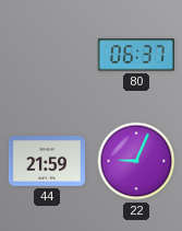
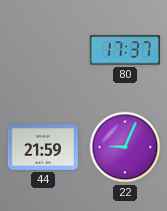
80: 06:37 -> 17:37 (124, 50)
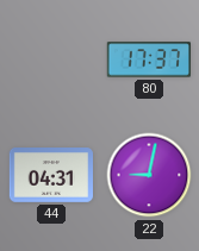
44: 21:59 -> 04:31 (51, 176)
22: 9:04 -> 9:02 (149, 175)
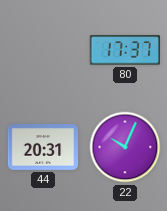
44: 04:31 -> 20:31 (43, 148)
22: 9:02 -> 10:04 (125, 147)
